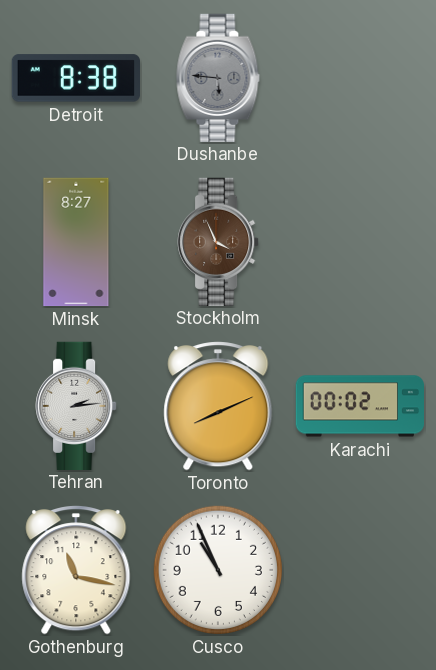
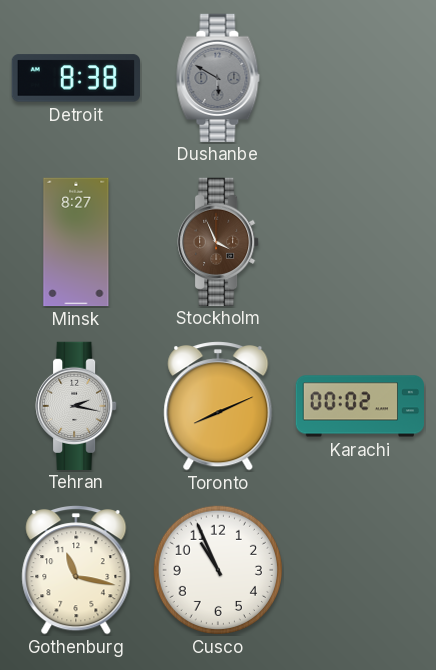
Dushanbe: 5:46 -> 5:50 (218, 77)
Tehran: 2:14 -> 2:17 (76, 405)
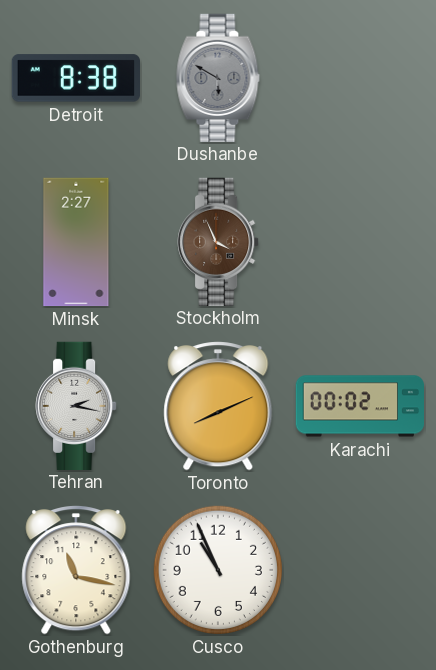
Minsk: 8:27 -> 2:27 (76, 242)
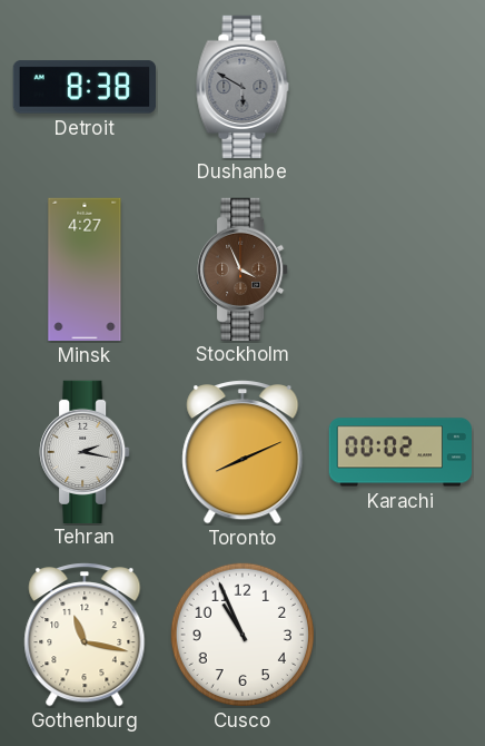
Minsk: 2:27 -> 4:27 (85, 269)
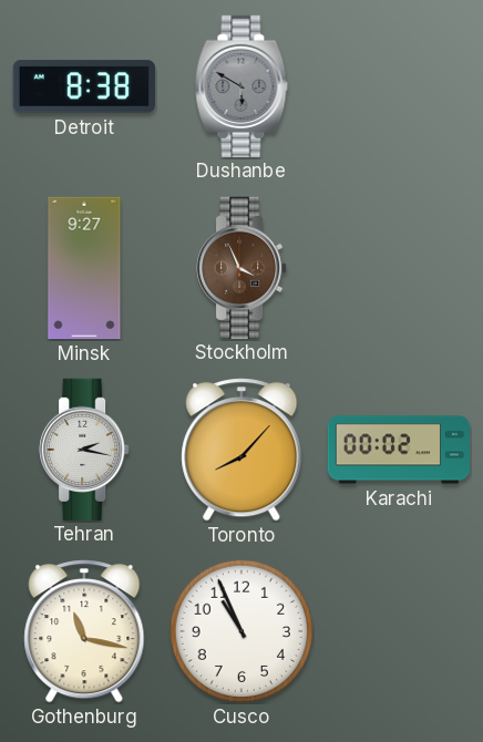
Minsk: 4:27 -> 9:27 (84, 268)
Toronto: 8:11 -> 8:07 (242, 451)
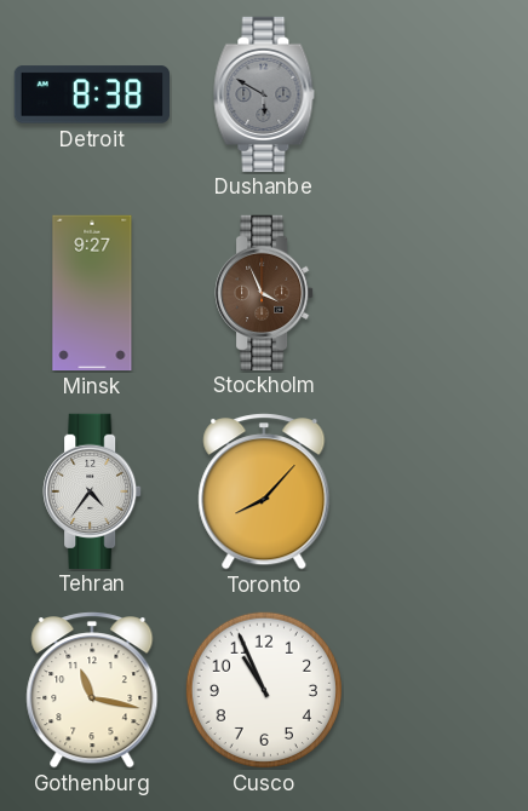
Tehran: 2:17 -> 4:36 (92, 490)
Karachi: 00:02 -> none (398, 450)
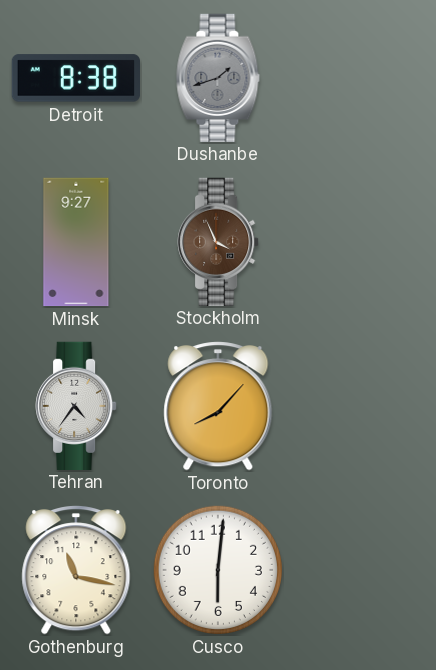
Dushanbe: 5:50 -> 1:42 (218, 77)
Cusco: 10:56 -> 6:01 (217, 569)
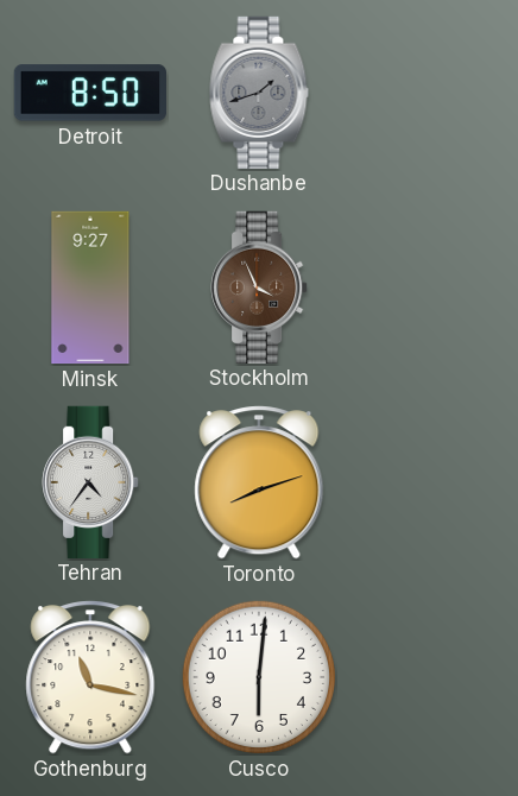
Detroit: 8:38 -> 8:50 (89, 93)
Toronto: 8:07 -> 8:12 (259, 484)
